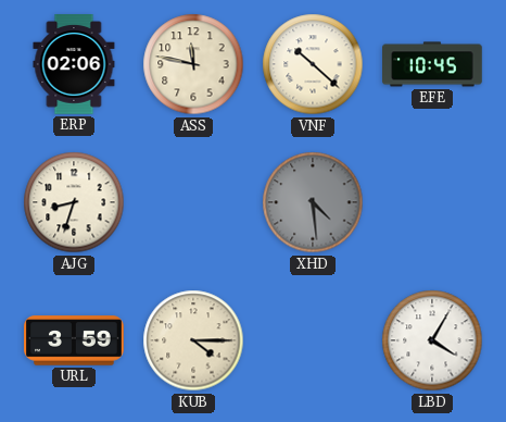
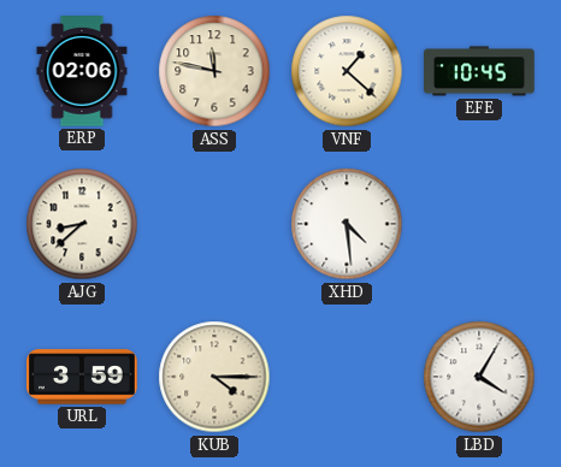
VNF: 10:22 -> 1:22 (347, 71)
AJG: 8:33 -> 8:38 (82, 224)
XHD dial: grey -> white (347, 224)
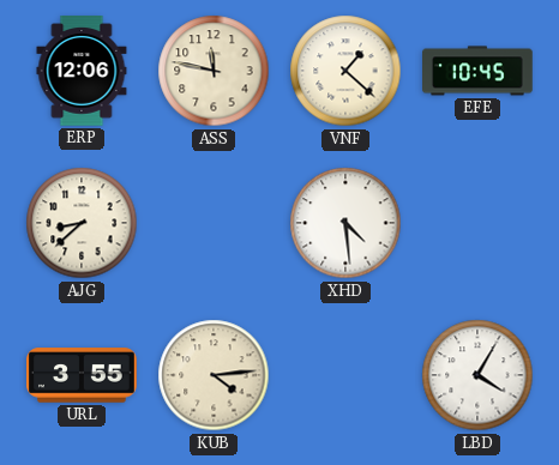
ERP: 02:06 -> 12:06 (82, 71)
URL: 3:59 -> 3:55 (83, 375)
KUB: 4:15 -> 4:14 (214, 375)
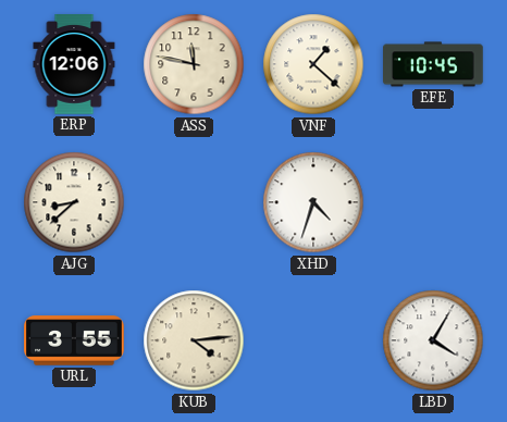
XHD: 4:29 -> 4:33 (313, 202)
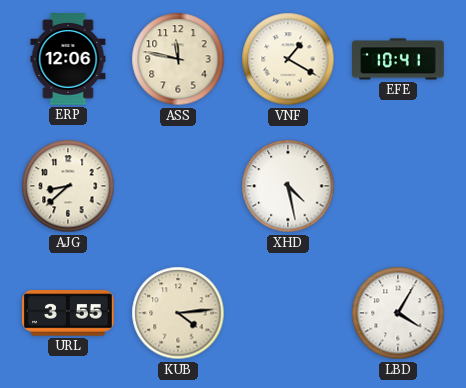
VNF: 1:22 -> 1:20 (288, 59)
EFE: 10:45 -> 10:41 (399, 59)
XHD: 4:33 -> 4:28 (288, 186)
